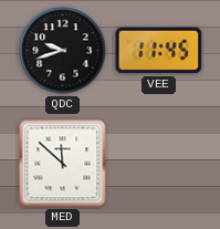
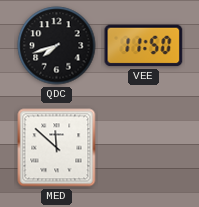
QDC: 9:42 -> 7:42 (57, 46)
VEE: 11:45 -> 11:50 (144, 46)
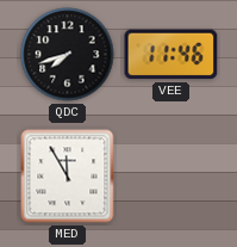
VEE: 11:50 -> 11:46 (171, 55)
MED: 11:52 -> 11:55 (68, 177)
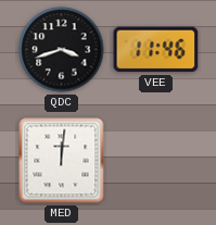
QDC: 7:42 -> 3:42 (62, 50)
MED: 11:55 -> 12:01 (62, 161)
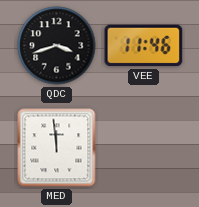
MED: 12:01 -> 11:59 (57, 148)
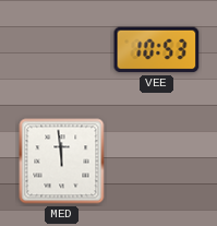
QDC: 3:42 -> none (57, 46)
VEE: 11:46 -> 10:53 (157, 50)
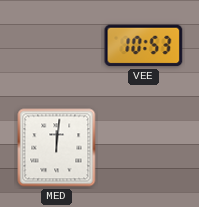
MED: 11:59 -> 12:01 (57, 148)
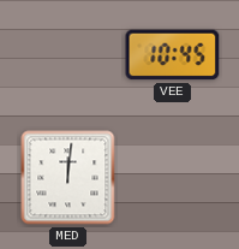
VEE: 10:53 -> 10:45 (173, 55)
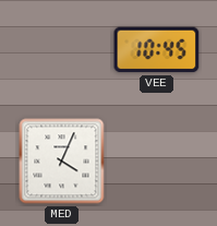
MED: 12:01 -> 4:04 (62, 162)
